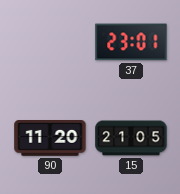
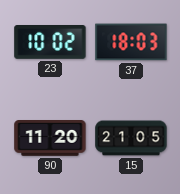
23: none -> 10:02 (50, 43)
37: 23:01 -> 18:03 (131, 42)
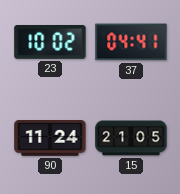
37: 18:03 -> 04:41 (131, 42)
90: 11:20 -> 11:24 (50, 139)
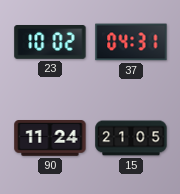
37: 04:41 -> 04:31 (131, 42)
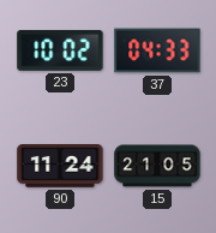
37: 04:31 -> 04:33 (157, 50)
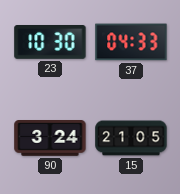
23: 10:02 -> 10:30 (50, 43)
90: 11:24 -> 3:24 (50, 139)
